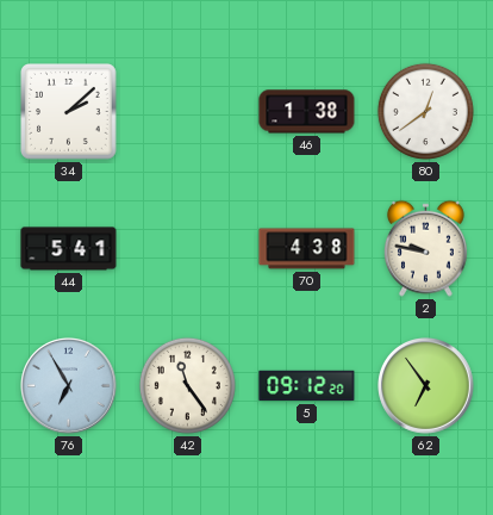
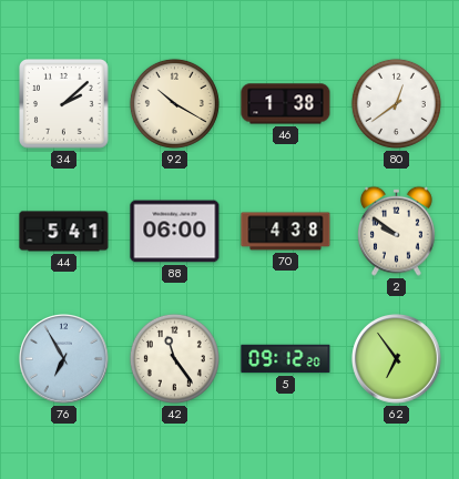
92: none -> 10:20 (174, 103)
88: none -> 06:00 (175, 232)
2: 9:47 -> 9:51 (396, 231)
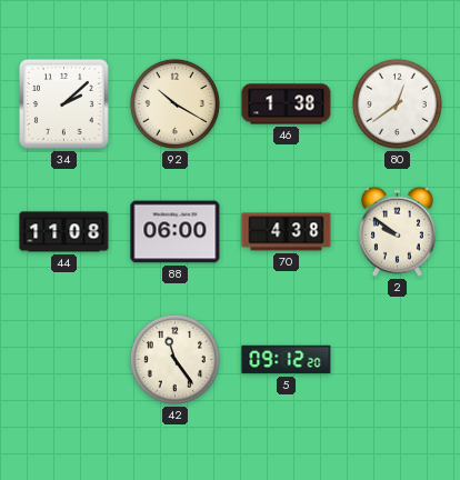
44: 5:41 -> 11:08 (64, 232)
76: 6:55 -> none (64, 359)
62: 6:54 -> none (397, 359)
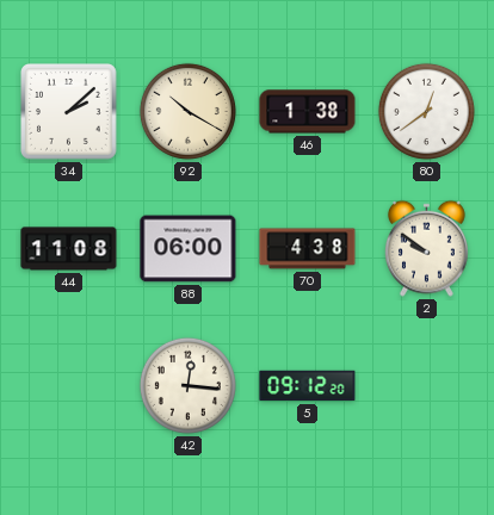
42: 11:24 -> 12:16 (187, 385)
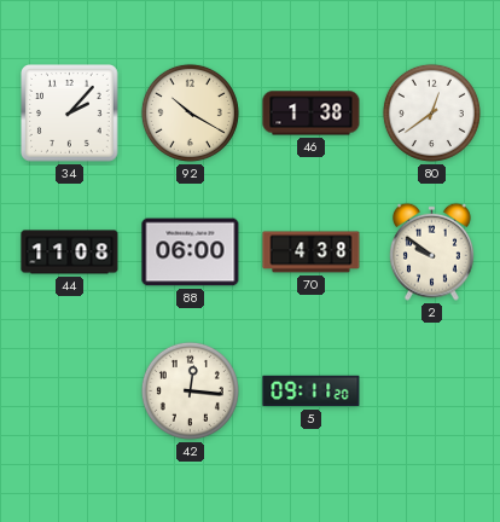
34: 2:08 -> 2:07 (70, 114)
5: 09:12 -> 09:11 (312, 391)
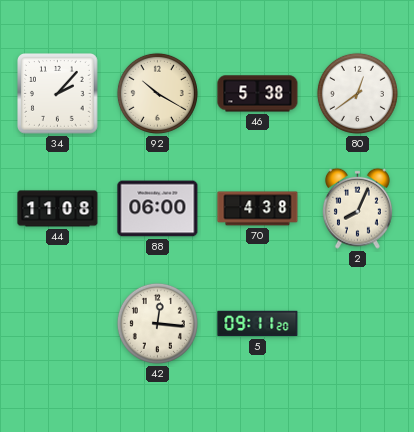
46: 1:38 -> 5:38 (258, 94)
2: 9:51 -> 8:04 (357, 208)
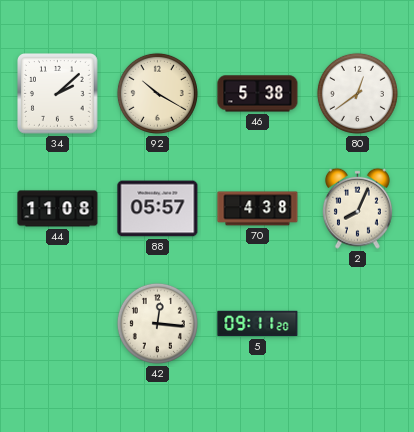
34: 2:07 -> 2:08 (58, 94)
88: 06:00 -> 05:57 (158, 209)
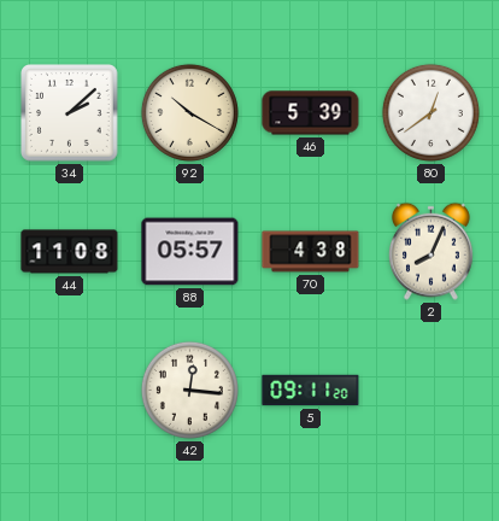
46: 5:38 -> 5:39 (311, 113)
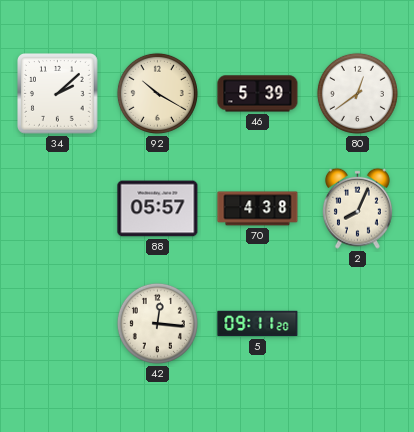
44: 11:08 -> none (70, 252)
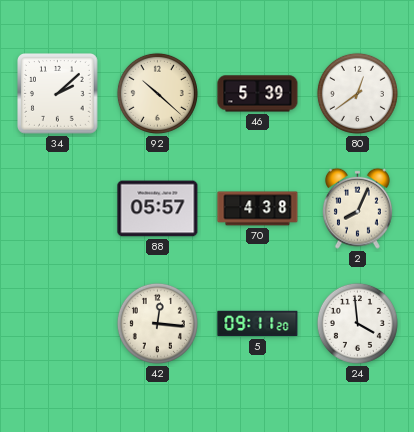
92: 10:20 -> 10:22 (157, 93)
24: none -> 3:59 (357, 323)
